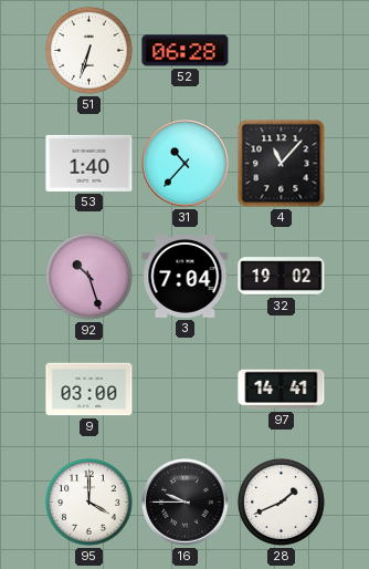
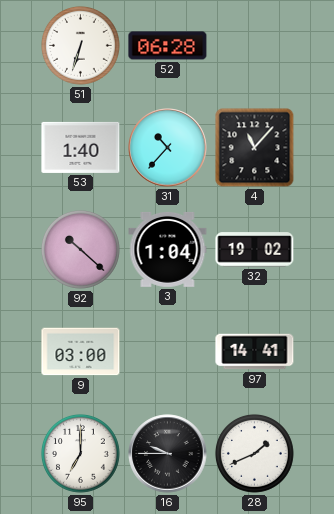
92: 10:27 -> 10:22 (80, 249)
3: 7:04 -> 1:04 (168, 249)
95: 4:00 -> 7:00 (80, 453)
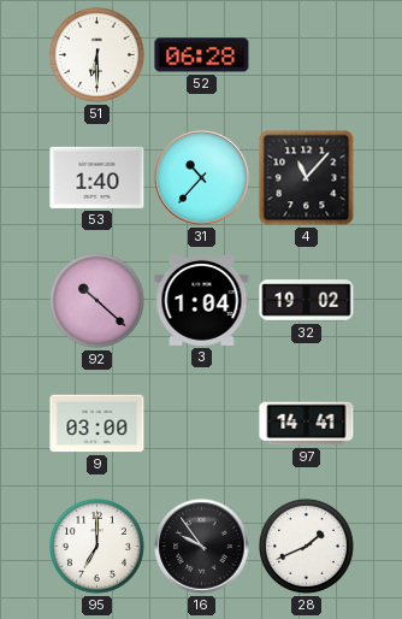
51: 6:33 -> 6:30 (96, 54)
16: 9:45 -> 9:54 (202, 547)
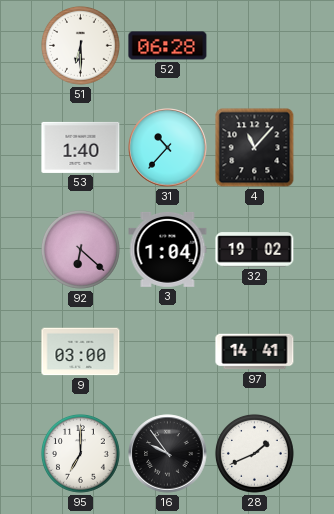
92: 10:22 -> 6:22 (80, 249)
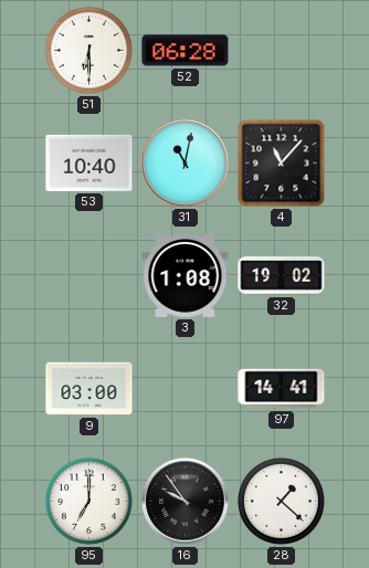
53: 1:40 -> 10:40 (89, 162)
31: 10:37 -> 11:02 (186, 164)
92: 6:22 -> none (80, 249)
3: 1:04 -> 1:08 (186, 275)
28: 1:41 -> 1:22 (281, 501)
